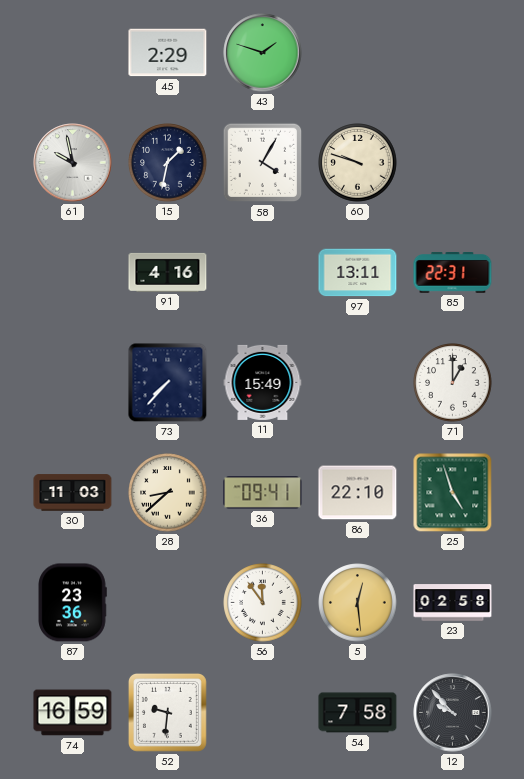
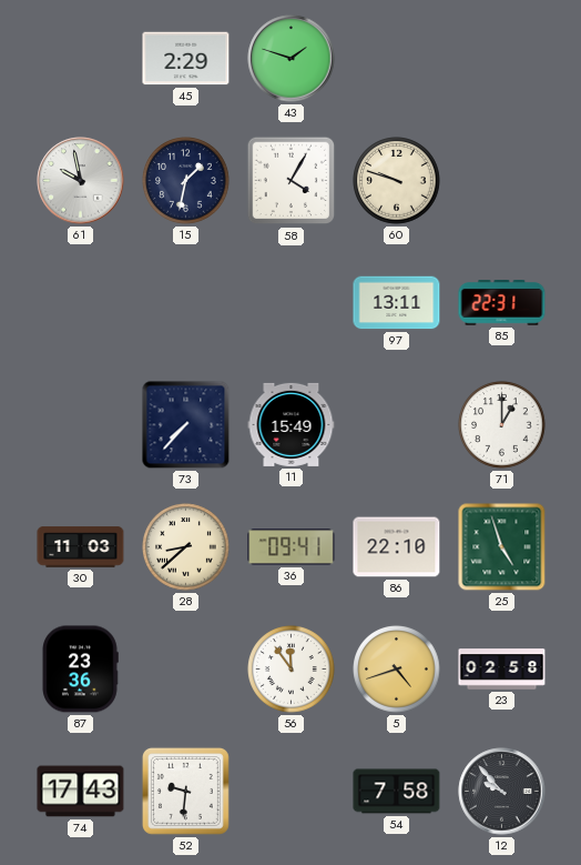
91: 4:16 -> none (168, 272)
5: 12:29 -> 4:42 (397, 670)
74: 16:59 -> 17:43 (81, 792)
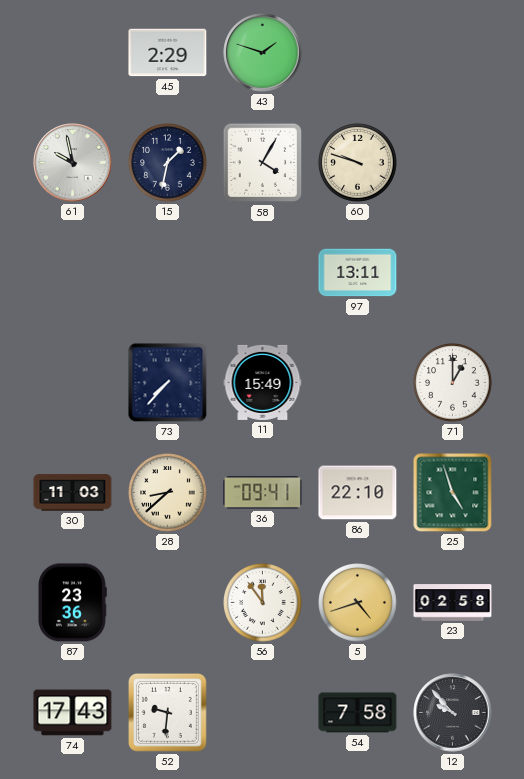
85: 22:31 -> none (502, 303)
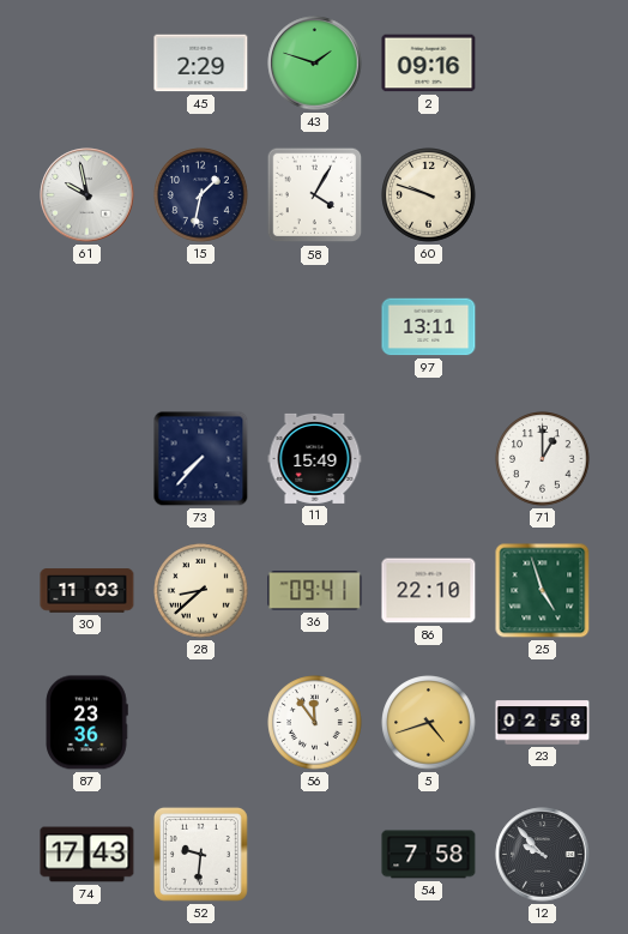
2: none -> 09:16 (429, 64)
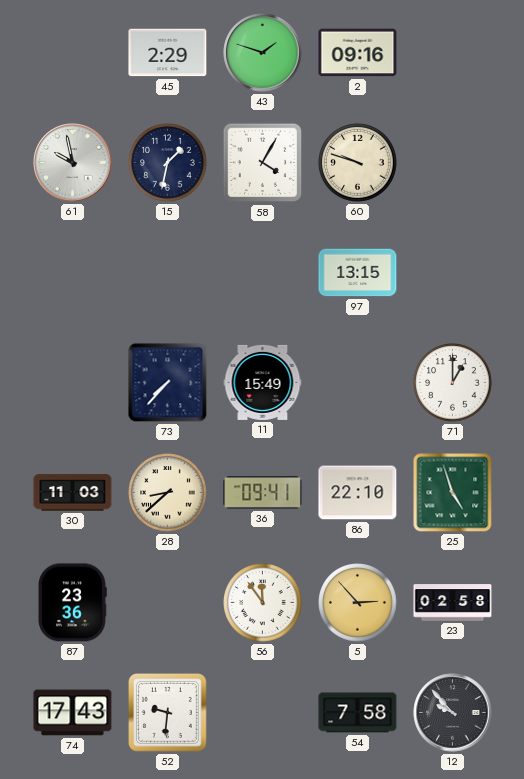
97: 13:11 -> 13:15 (358, 273)
5: 4:42 -> 2:53 (358, 603)
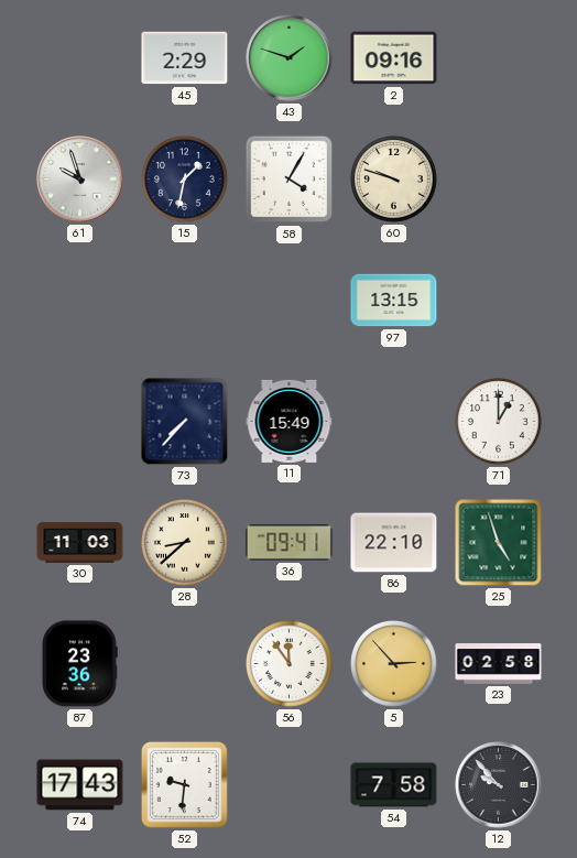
61: 9:58 -> 9:57 (80, 180)
